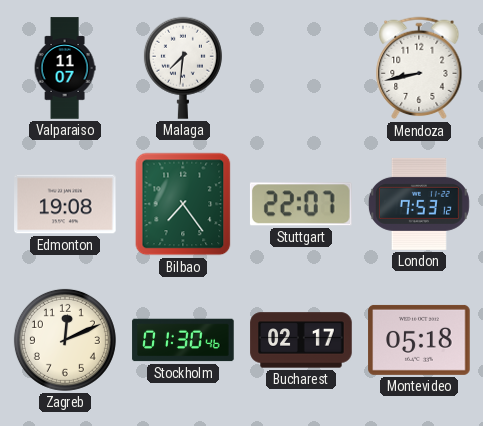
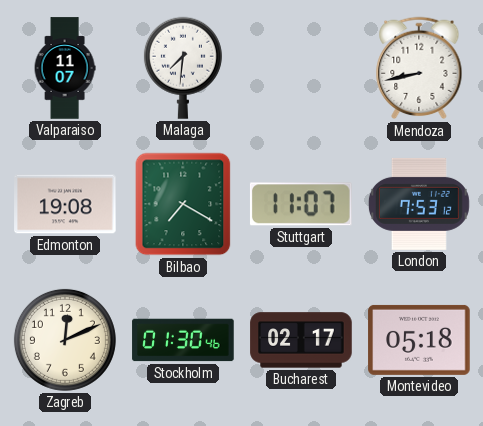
Bilbao: 7:24 -> 7:20 (183, 204)
Stuttgart: 22:07 -> 11:07 (301, 204)
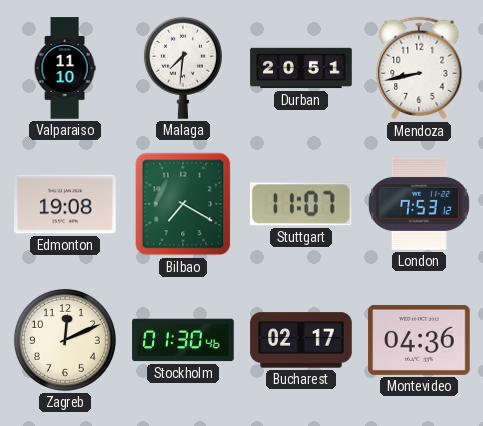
Valparaiso: 11:07 -> 11:10 (65, 68)
Durban: none -> 20:51 (301, 68)
Montevideo: 05:18 -> 04:36 (419, 340)
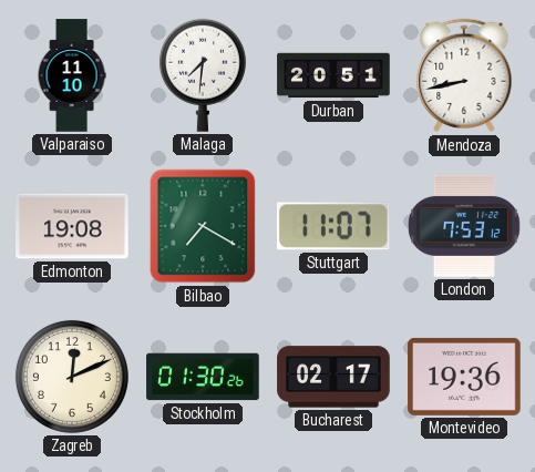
Stockholm: 01:30:46 -> 01:30:26 (203, 377)
Montevideo: 04:36 -> 19:36 (464, 377)
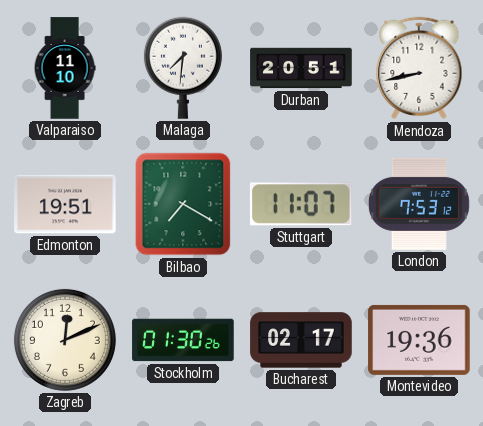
Edmonton: 19:08 -> 19:51 (65, 204)
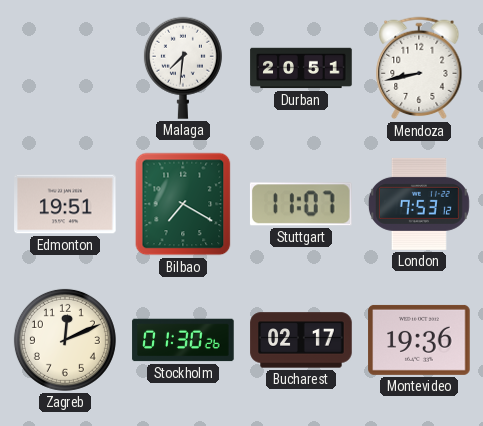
Valparaiso: 11:10 -> none (65, 68)
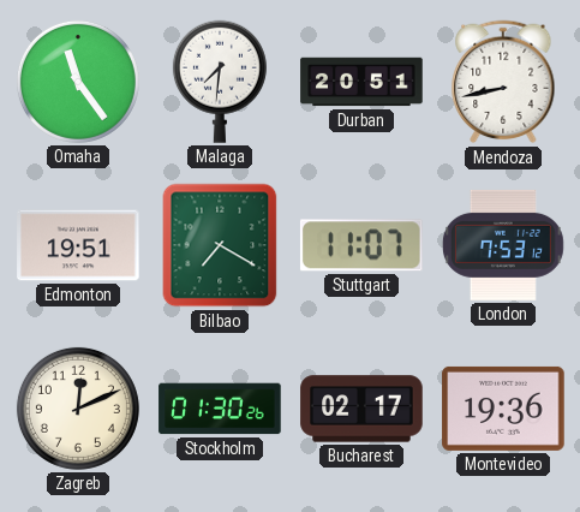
Omaha: none -> 11:24 (78, 82)
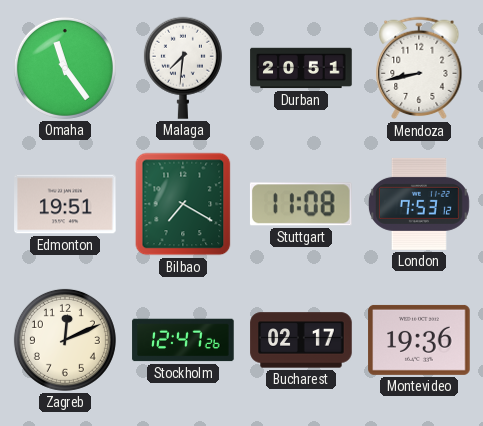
Stuttgart: 11:07 -> 11:08 (301, 204)
Stockholm: 01:30 -> 12:47 (183, 340)
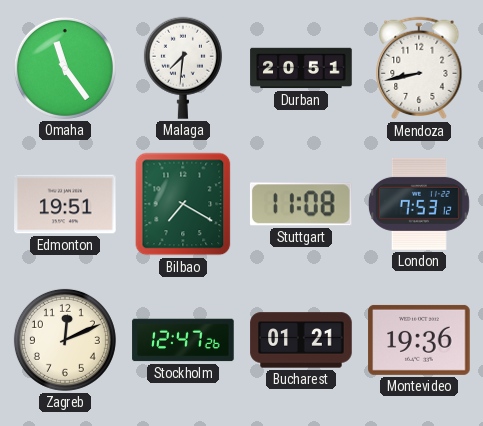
Bucharest: 02:17 -> 01:21 (301, 340)
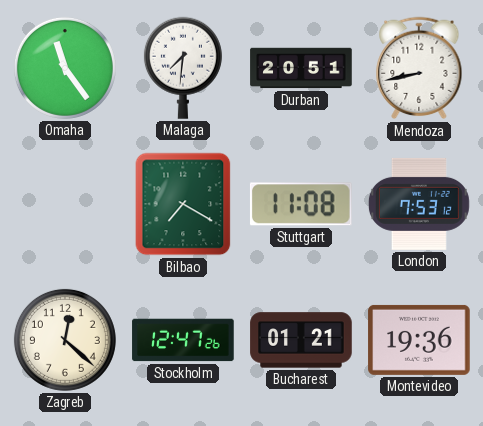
Edmonton: 19:51 -> none (65, 204)
Zagreb: 12:11 -> 12:22 (65, 340)
